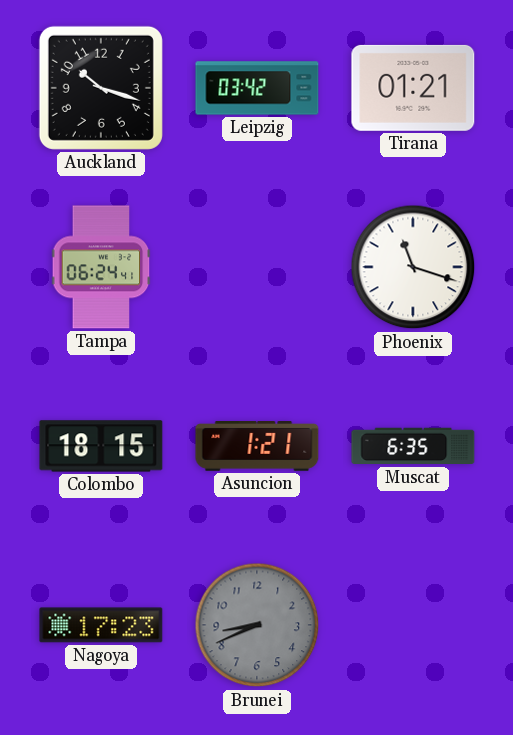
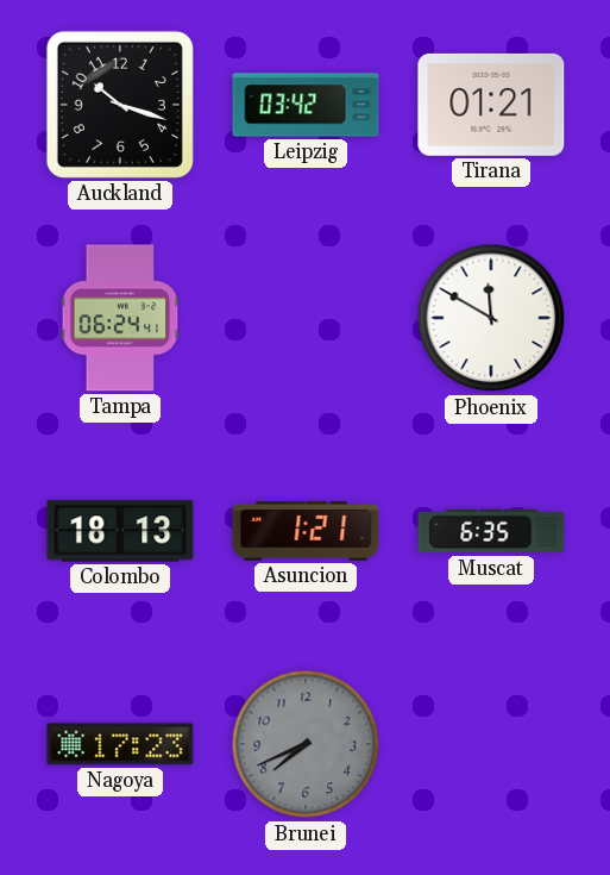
Phoenix: 11:18 -> 11:50 (491, 318)
Colombo: 18:15 -> 18:13 (120, 531)
Brunei: 8:41 -> 7:41 (306, 744)
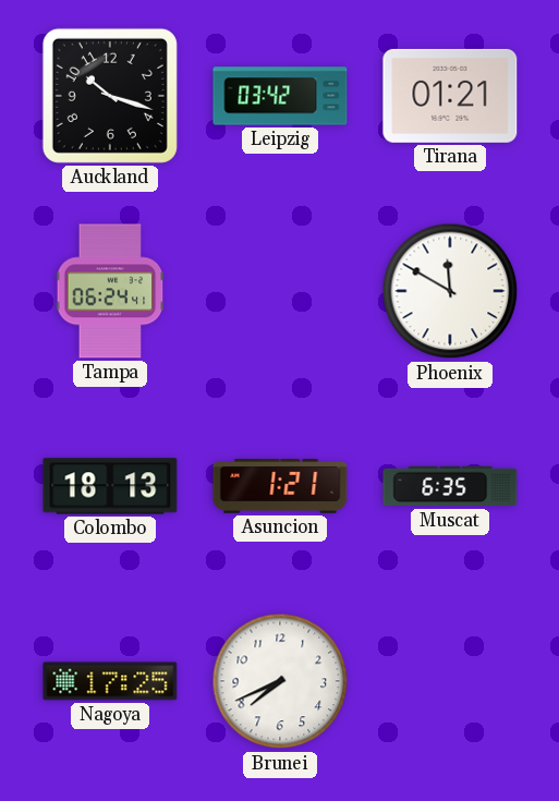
Nagoya: 17:23 -> 17:25 (110, 681)
Brunei dial: grey -> white (280, 681)
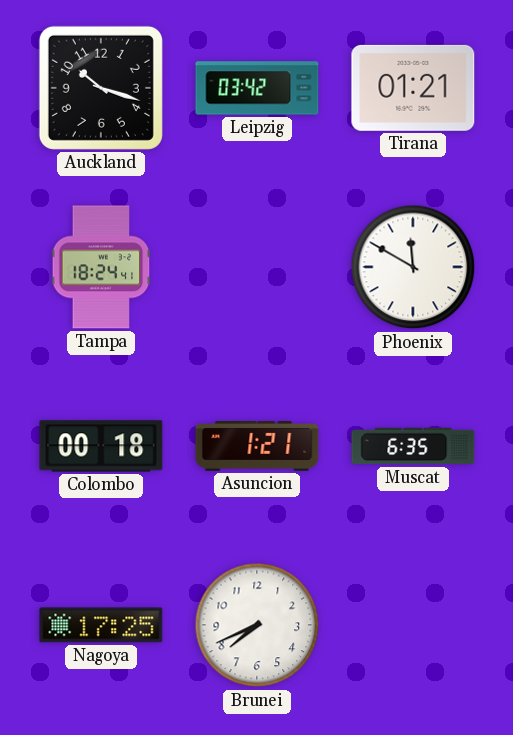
Tampa: 06:24 -> 18:24 (101, 267)
Colombo: 18:13 -> 00:18 (101, 446)
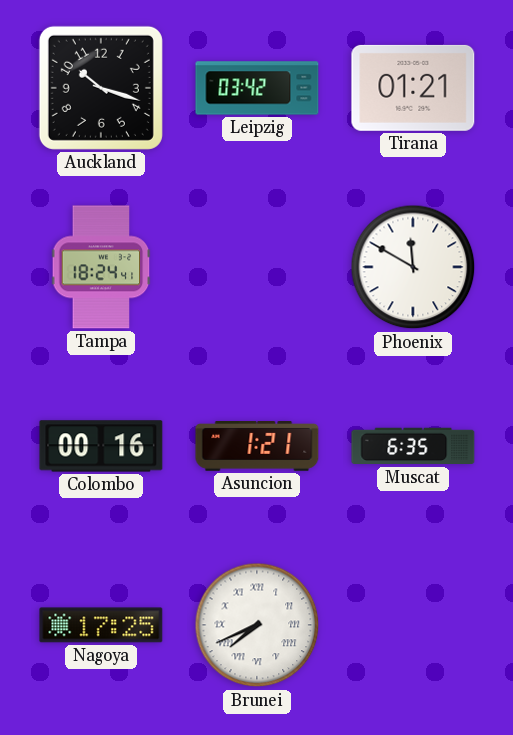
Colombo: 00:18 -> 00:16 (101, 446)
Brunei numerals: Arabic -> Roman (257, 625)
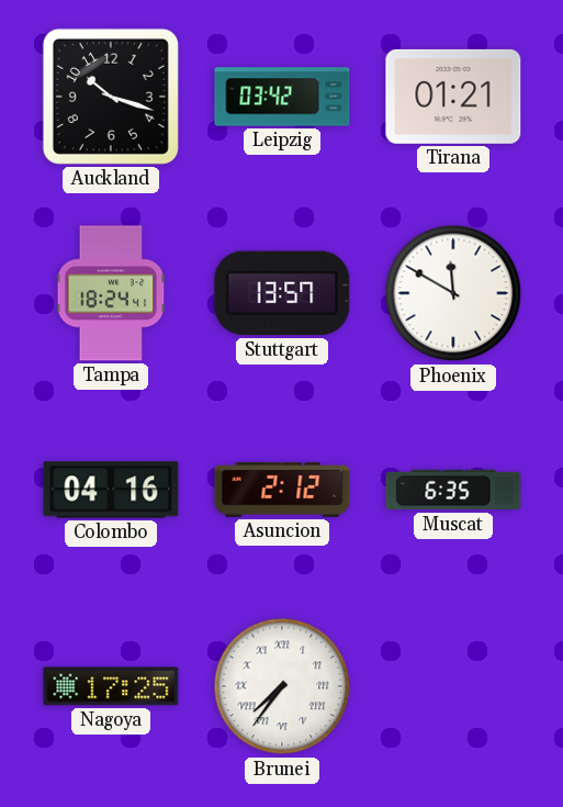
Stuttgart: none -> 13:57 (282, 293)
Colombo: 00:16 -> 04:16 (111, 490)
Asuncion: 1:21 -> 2:12 (282, 491)
Brunei: 7:41 -> 7:36 (282, 686)
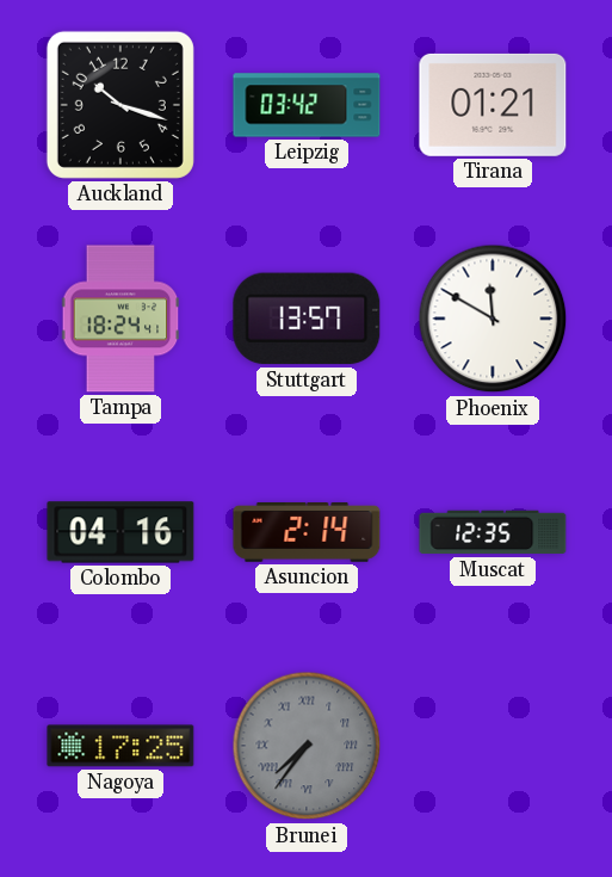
Asuncion: 2:12 -> 2:14 (307, 533)
Muscat: 6:35 -> 12:35 (493, 532)
Brunei dial: white -> grey (307, 746)
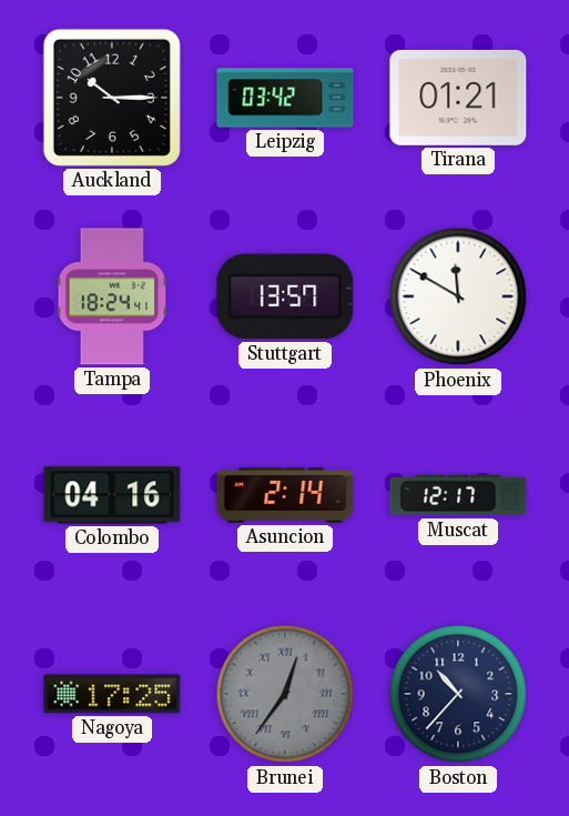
Auckland: 10:18 -> 10:15 (112, 98)
Muscat: 12:35 -> 12:17 (458, 495)
Brunei: 7:36 -> 12:36 (285, 694)
Boston: none -> 10:37 (458, 694)
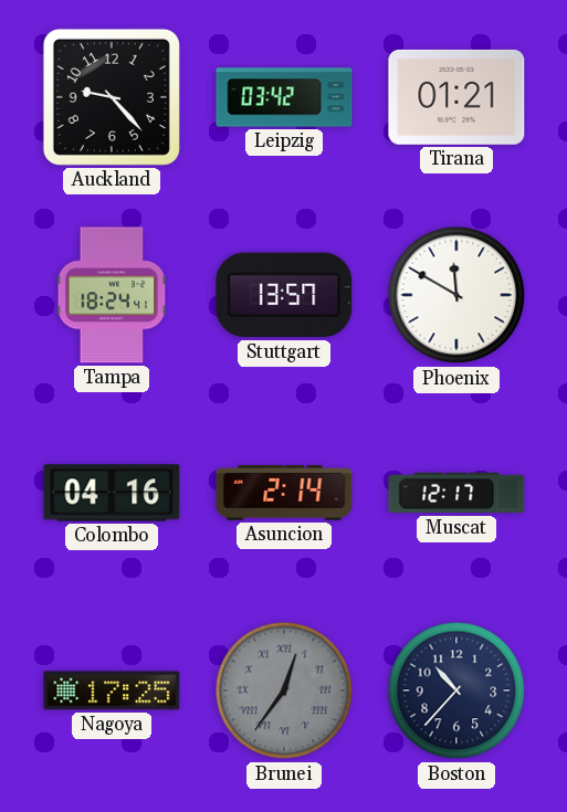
Auckland: 10:15 -> 9:23 (112, 97)
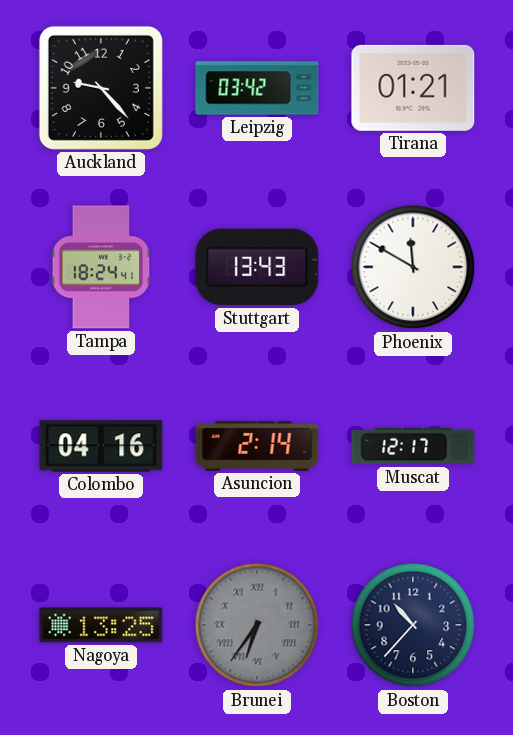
Stuttgart: 13:57 -> 13:43 (257, 267)
Nagoya: 17:25 -> 13:25 (101, 625)
Brunei: 12:36 -> 6:36 (257, 625)
